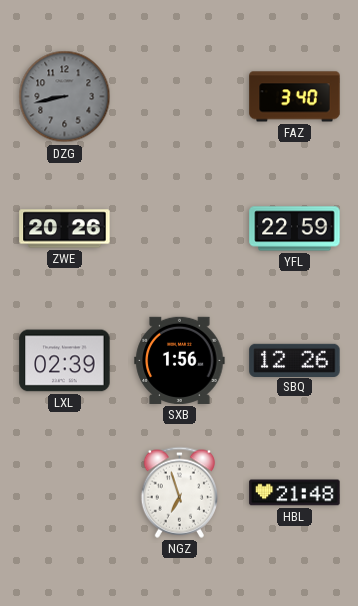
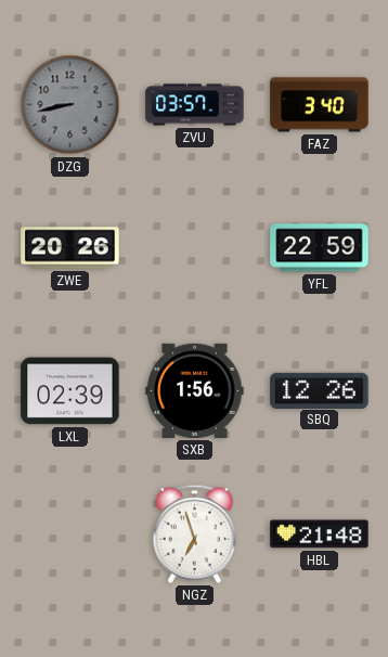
ZVU: none -> 03:57 (195, 105)
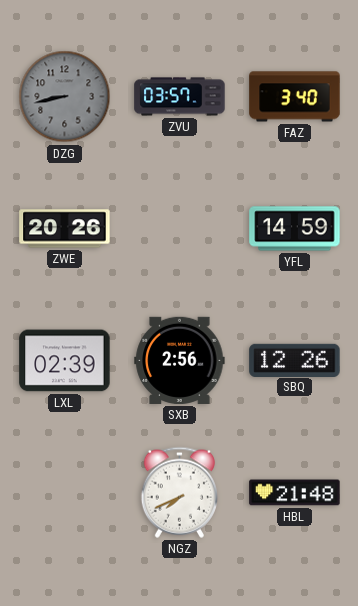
YFL: 22:59 -> 14:59 (295, 229)
SXB: 1:56 -> 2:56 (180, 360)
NGZ: 6:57 -> 7:41 (179, 492)
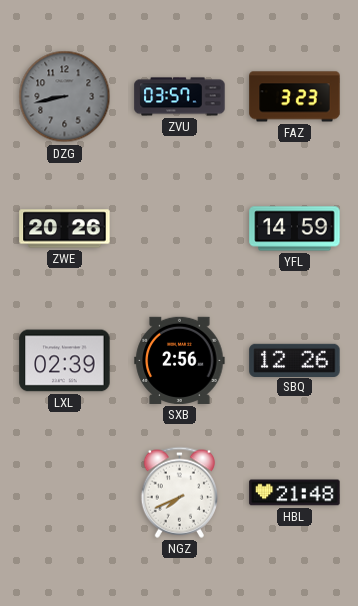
FAZ: 3:40 -> 3:23 (295, 97)
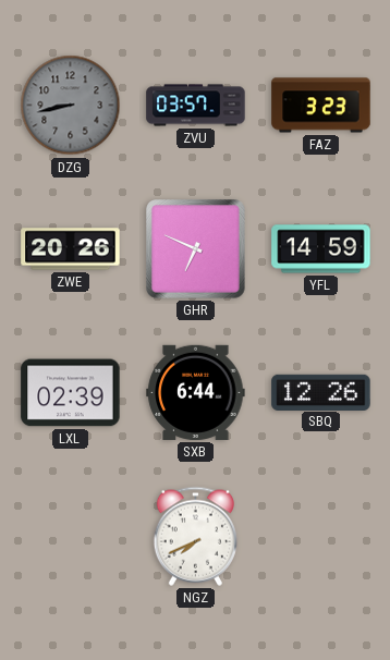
GHR: none -> 6:49 (196, 249)
SXB: 2:56 -> 6:44 (196, 392)
HBL: 21:48 -> none (295, 493)
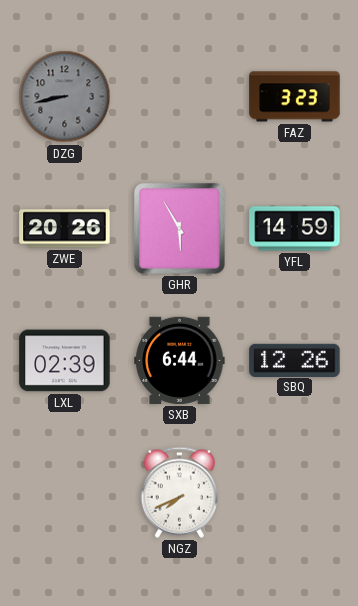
ZVU: 03:57 -> none (196, 106)
GHR: 6:49 -> 5:55 (180, 229)
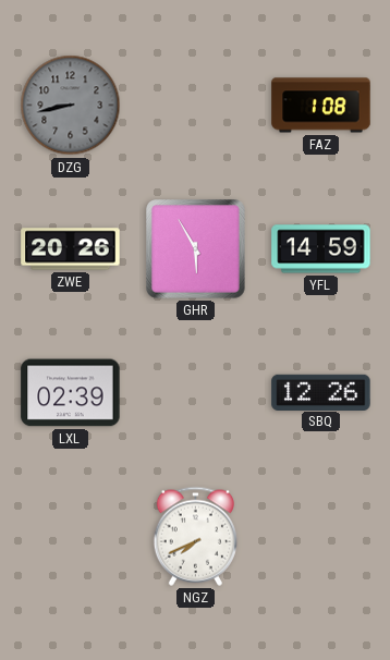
FAZ: 3:23 -> 1:08 (321, 106)
SXB: 6:44 -> none (180, 360)
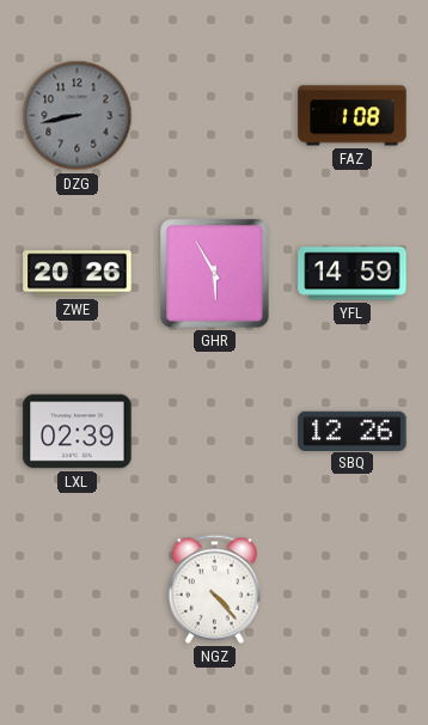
NGZ: 7:41 -> 4:23 (214, 589)
